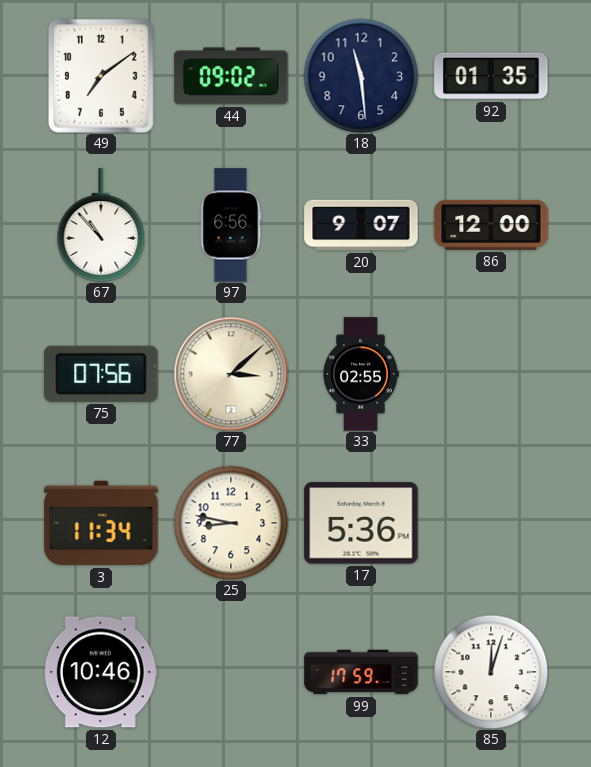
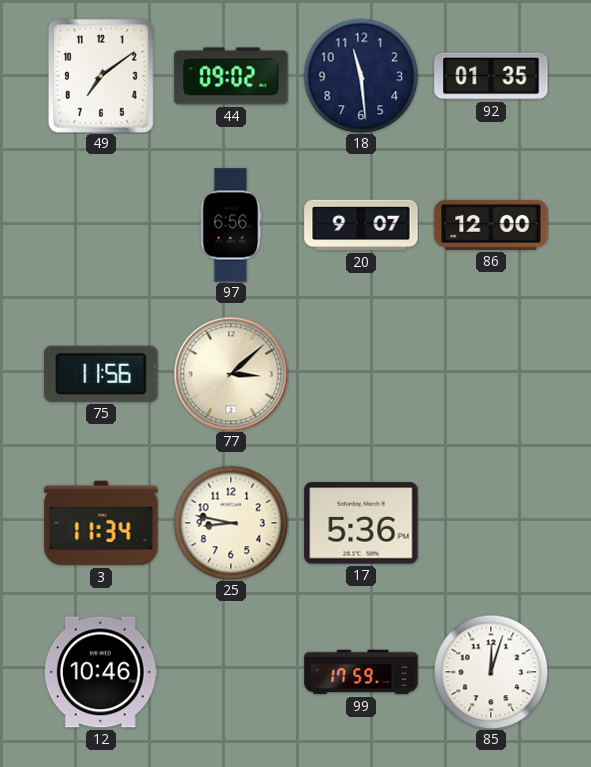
67: 10:53 -> none (101, 225)
75: 07:56 -> 11:56 (101, 374)
33: 02:55 -> none (361, 374)
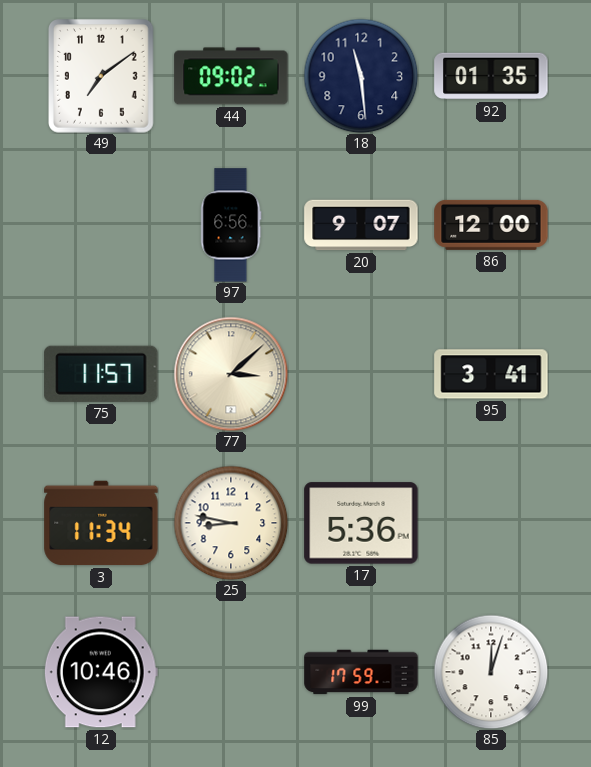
75: 11:56 -> 11:57 (101, 374)
95: none -> 3:41 (491, 374)
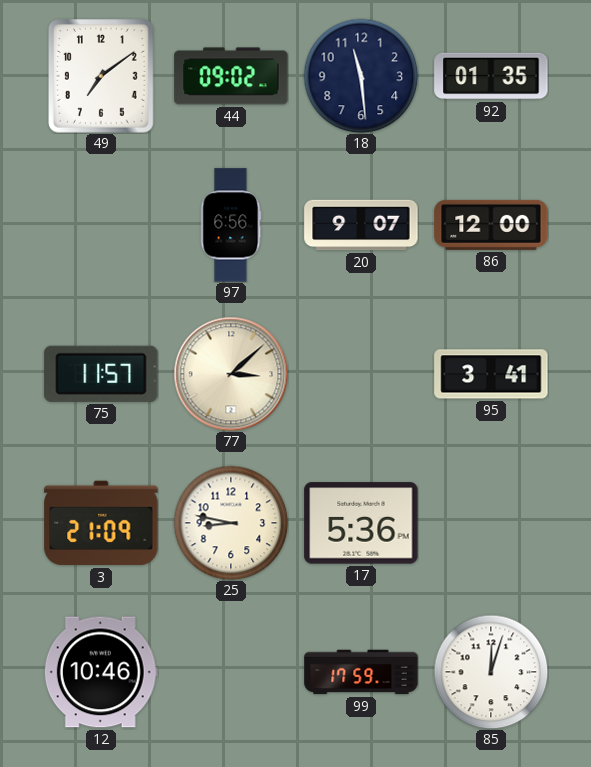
3: 11:34 -> 21:09 (101, 523)
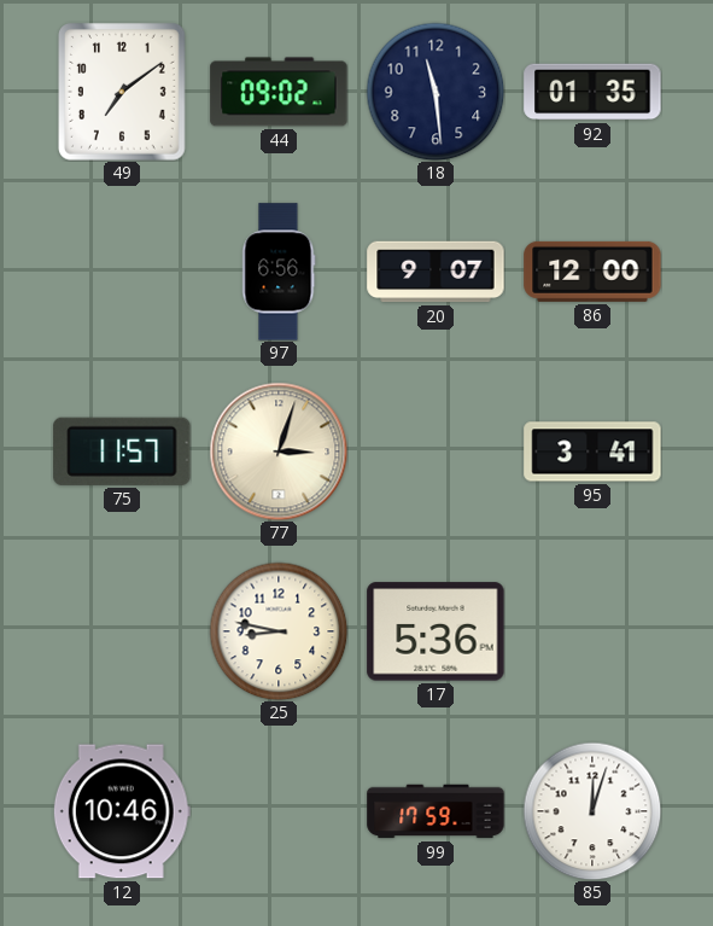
77: 3:08 -> 3:03 (279, 452)
3: 21:09 -> none (101, 523)
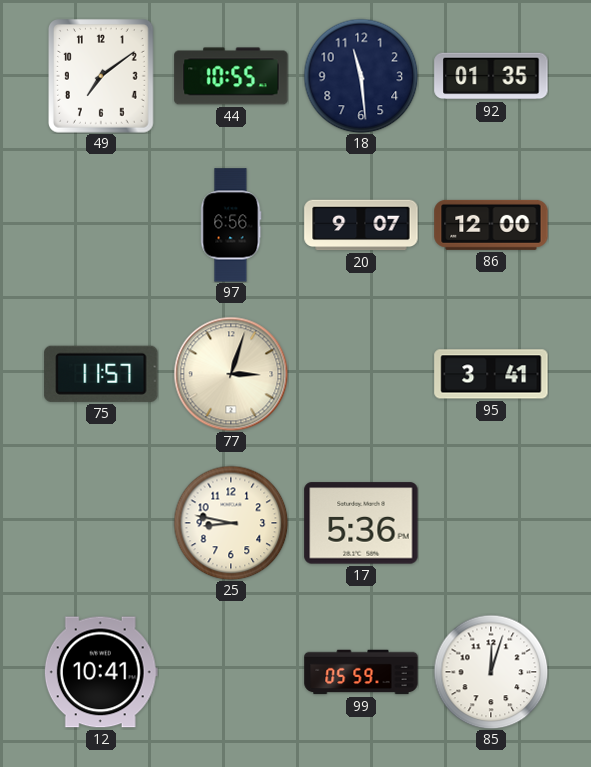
44: 09:02 -> 10:55 (231, 76)
12: 10:46 -> 10:41 (101, 672)
99: 17:59 -> 05:59 (361, 672)
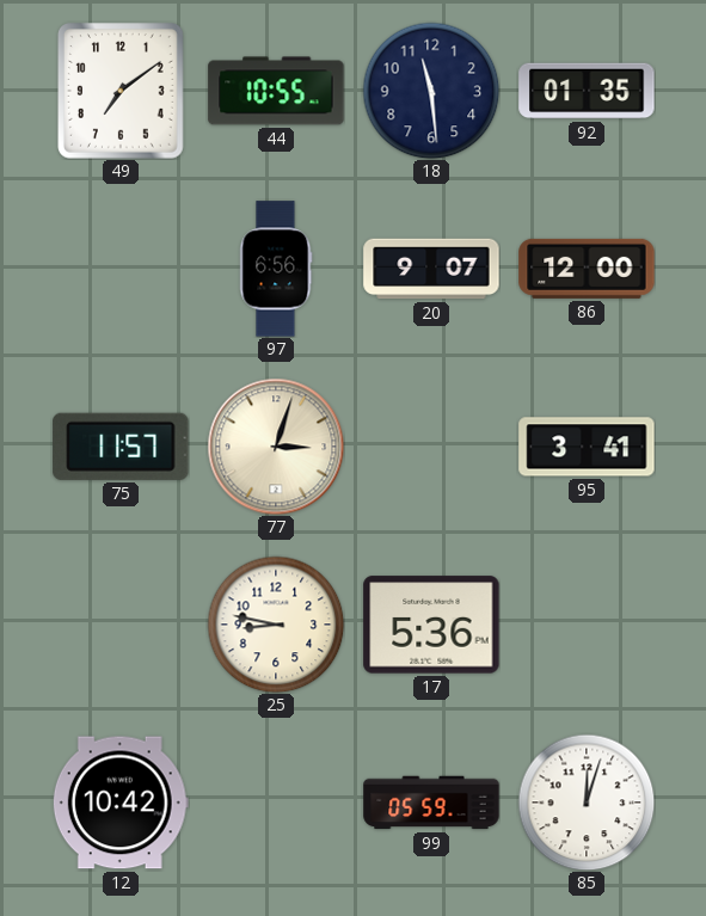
12: 10:41 -> 10:42 (121, 803)
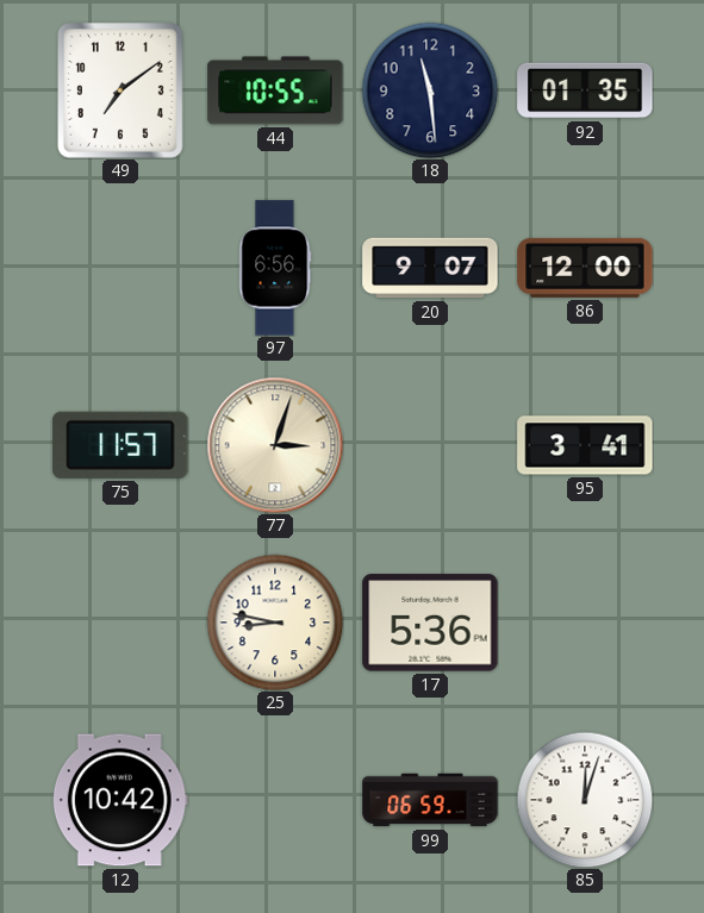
99: 05:59 -> 06:59 (430, 800)
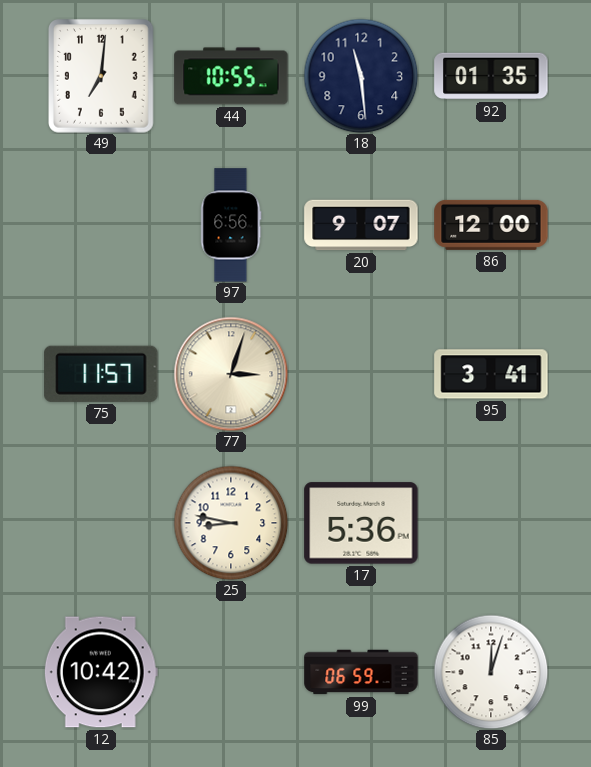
49: 7:09 -> 7:01 (102, 77)
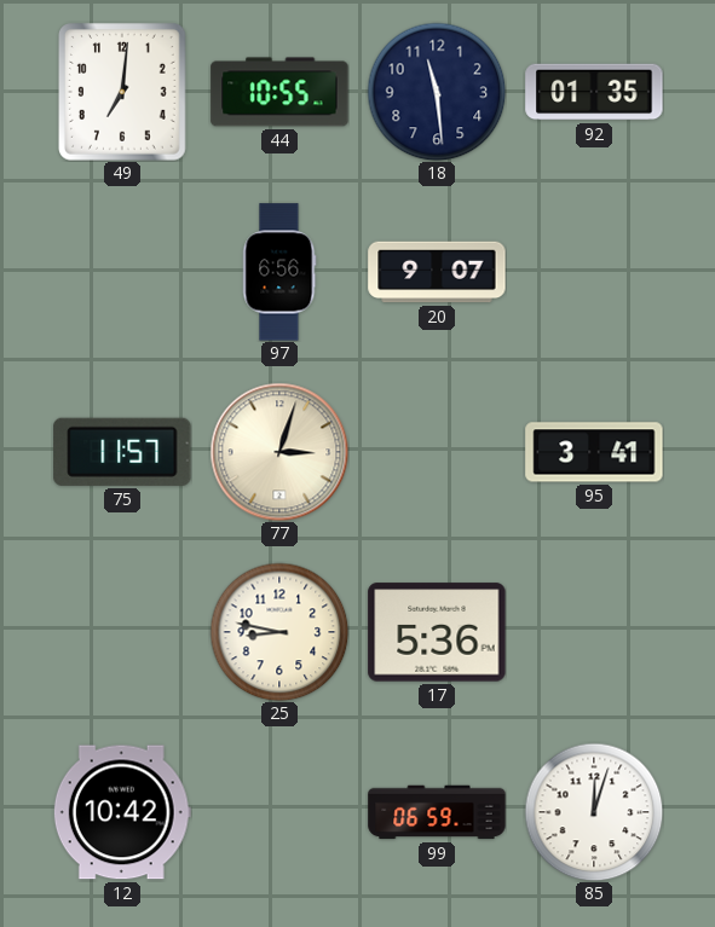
86: 12:00 -> none (491, 225)
